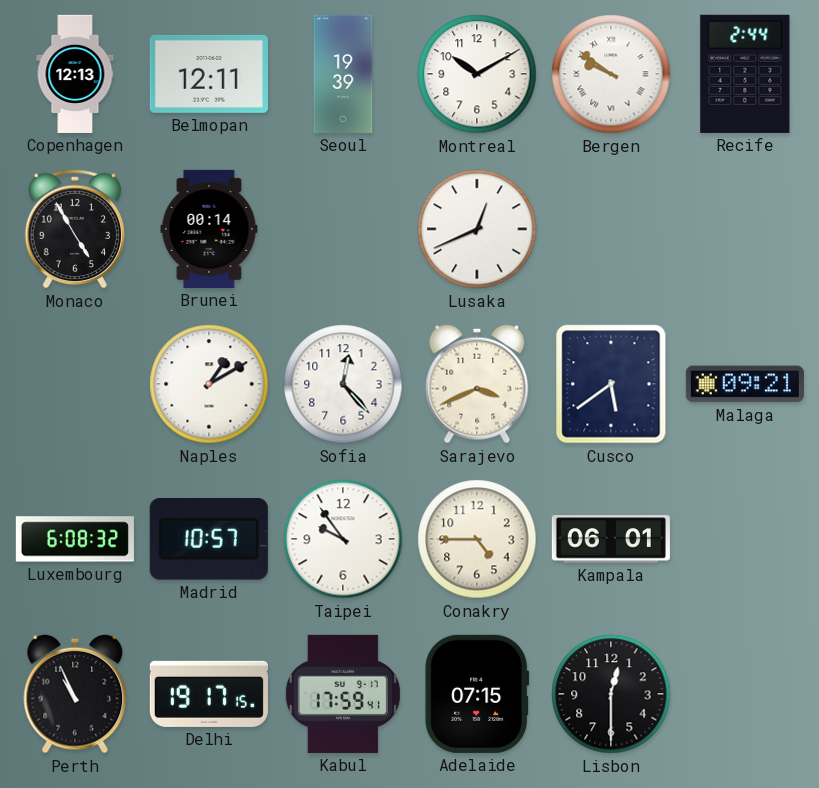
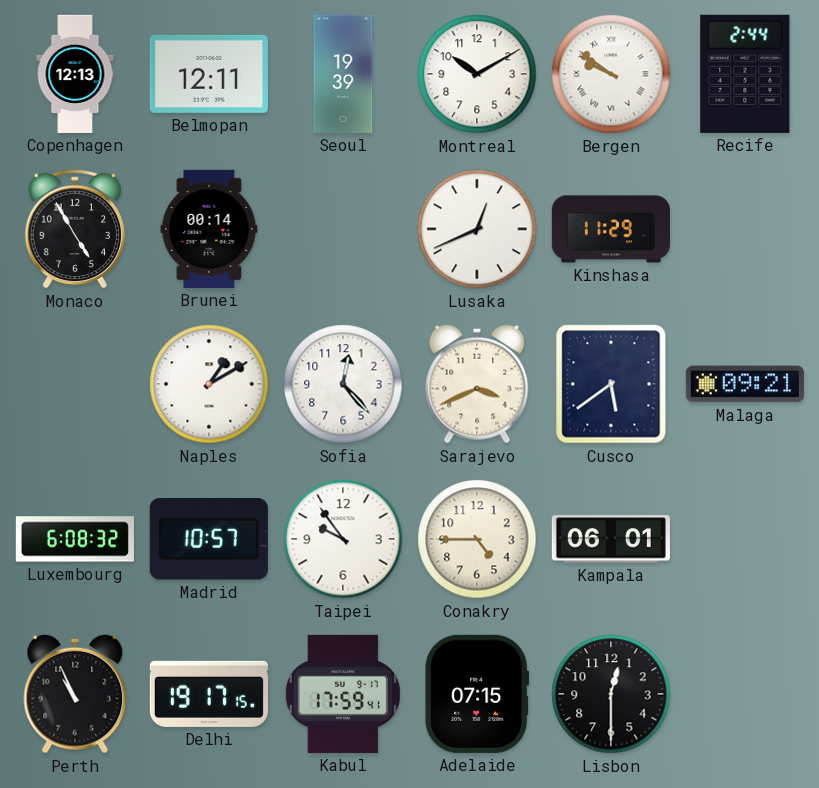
Kinshasa: none -> 11:29 (611, 229)
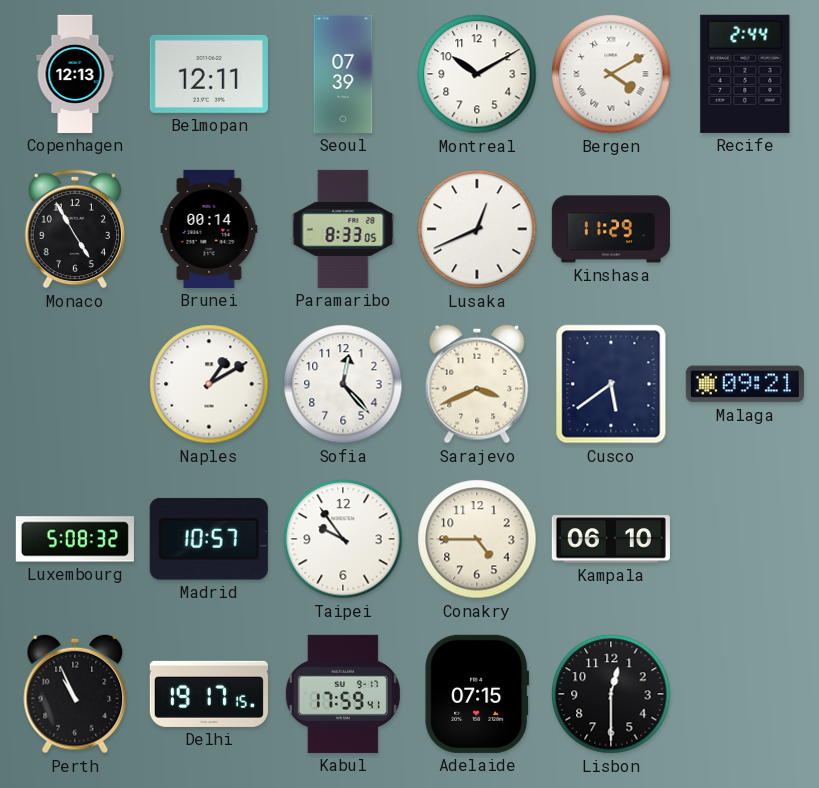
Seoul: 19:39 -> 07:39 (343, 74)
Bergen: 9:51 -> 4:10 (611, 74)
Paramaribo: none -> 8:33 (343, 229)
Luxembourg: 6:08 -> 5:08 (75, 539)
Kampala: 06:01 -> 06:10 (611, 539)
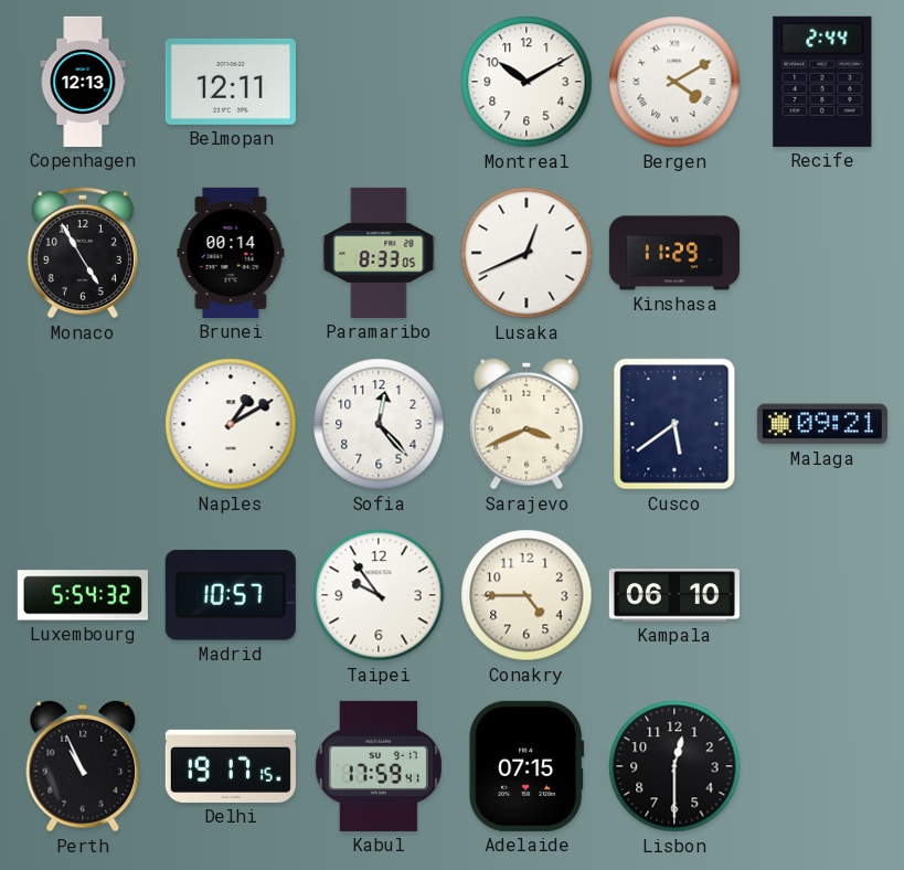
Seoul: 07:39 -> none (343, 74)
Luxembourg: 5:08 -> 5:54 (83, 595)
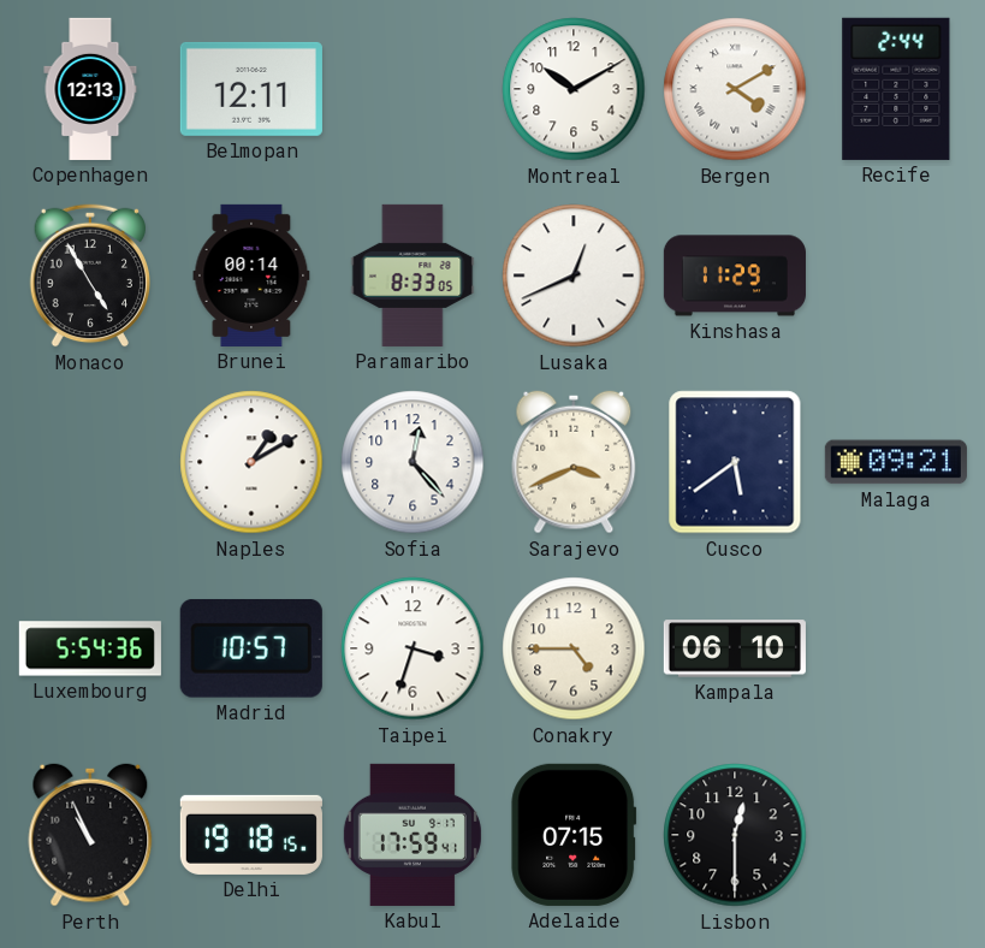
Luxembourg: 5:54:32 -> 5:54:36 (90, 648)
Taipei: 9:54 -> 3:33 (413, 648)
Delhi: 19:17 -> 19:18 (251, 835)
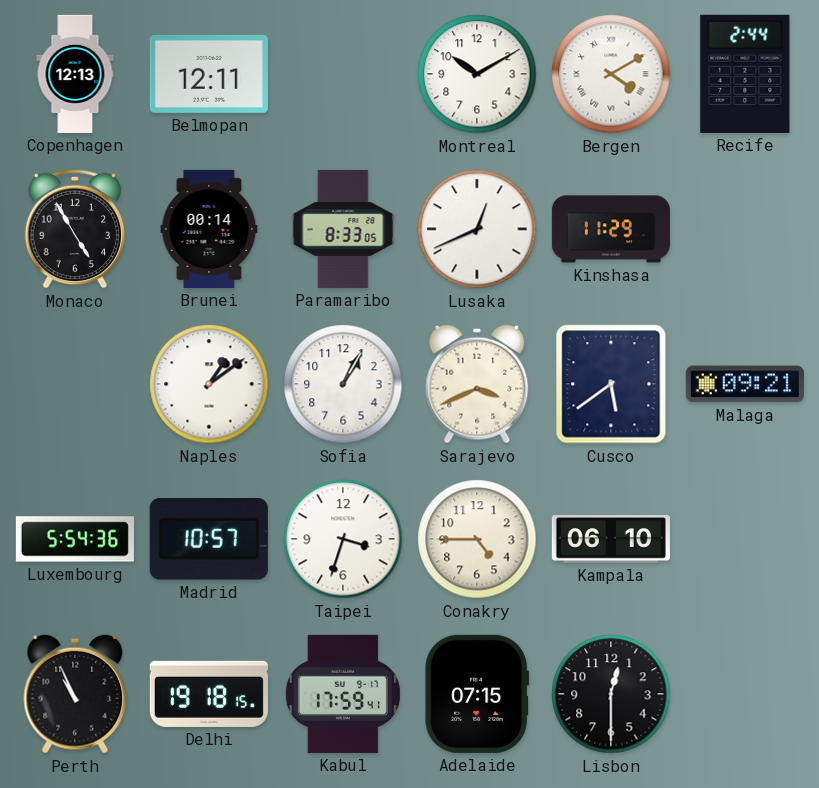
Naples: 1:10 -> 1:09 (209, 384)
Sofia: 12:23 -> 1:05 (343, 384)
